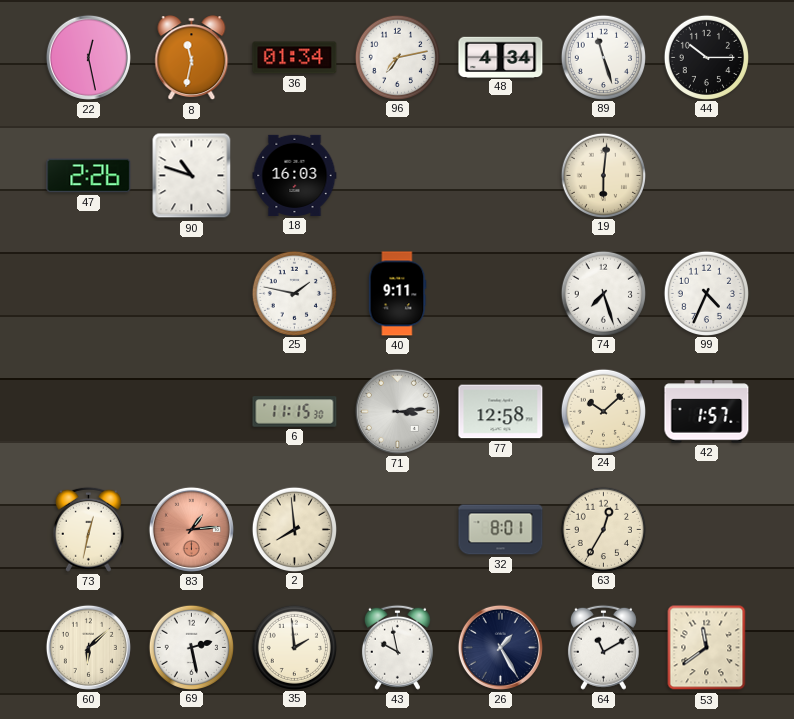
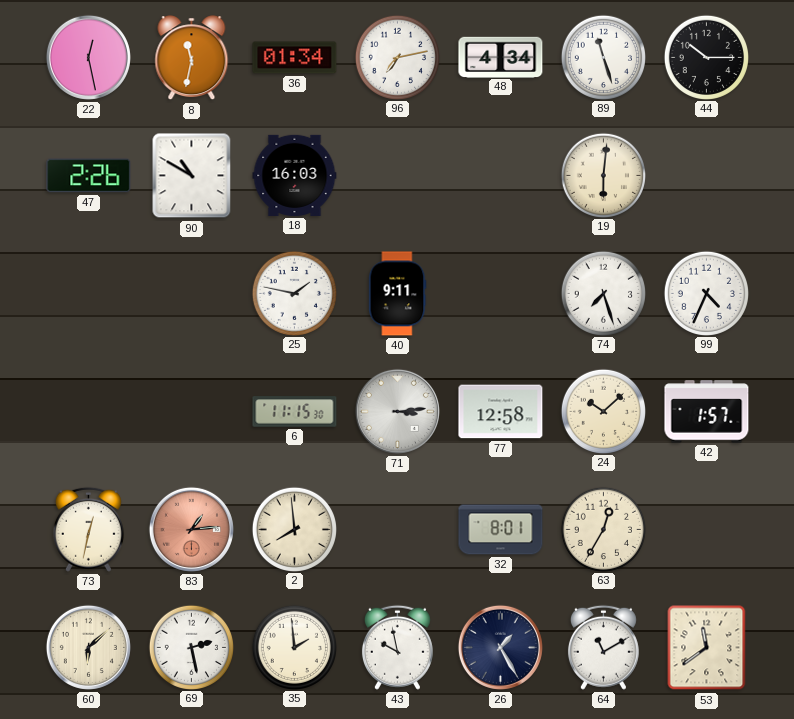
90: 10:48 -> 10:50 (192, 176)
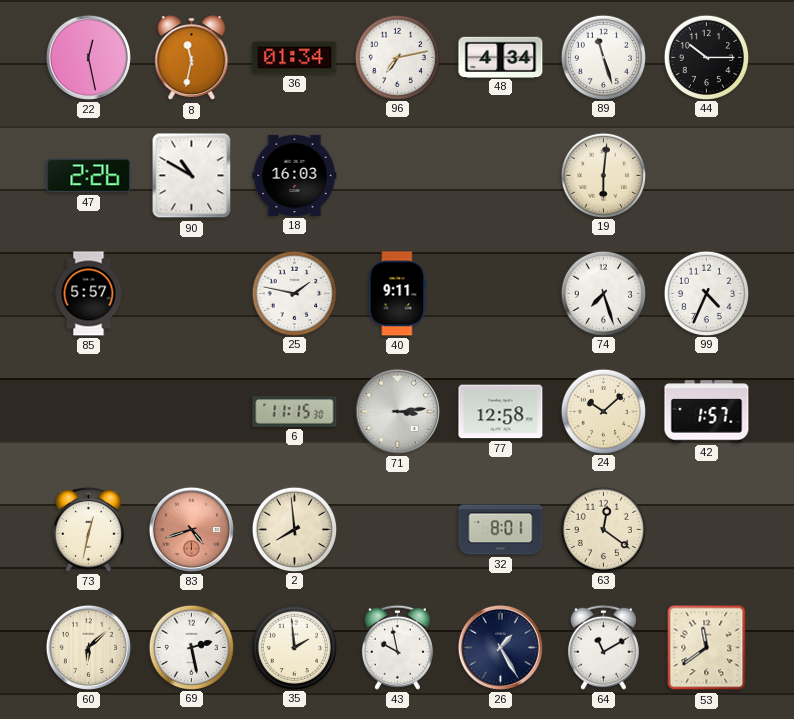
85: none -> 5:57 (89, 294)
83: 1:14 -> 4:42 (191, 529)
63: 12:35 -> 12:21 (603, 529)
